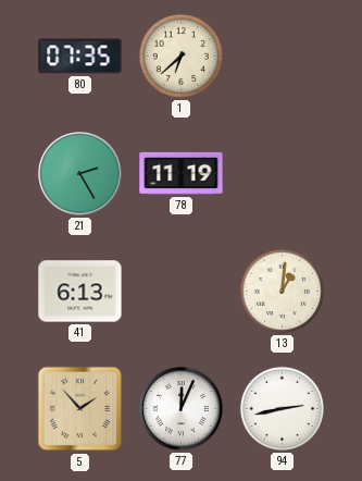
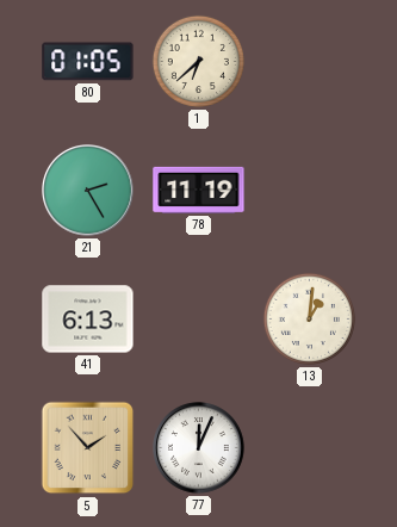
80: 07:35 -> 01:05 (88, 62)
94: 2:43 -> none (282, 408)
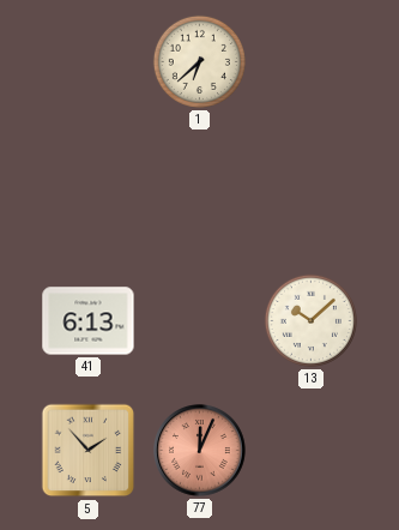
80: 01:05 -> none (88, 62)
21: 2:25 -> none (88, 191)
78: 11:19 -> none (199, 190)
13: 1:01 -> 10:08 (310, 320)
77 dial: white -> salmon (200, 451)
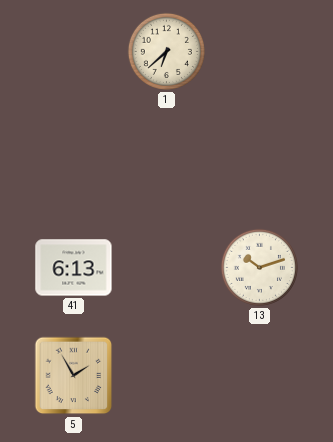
13: 10:08 -> 10:12 (259, 267)
5: 1:53 -> 1:55 (74, 376)
77: 12:04 -> none (200, 451)
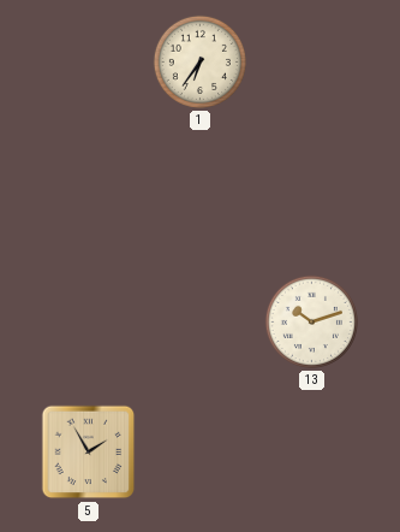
1: 6:38 -> 6:36 (199, 61)
41: 6:13 -> none (74, 268)
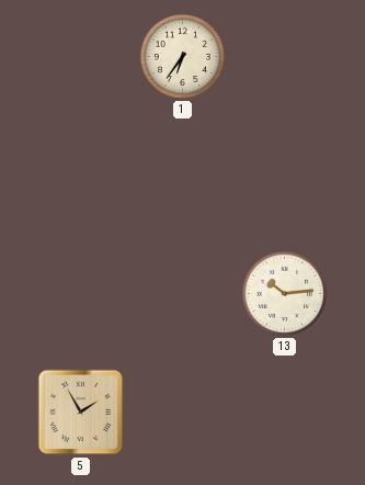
13: 10:12 -> 10:14 (284, 293)
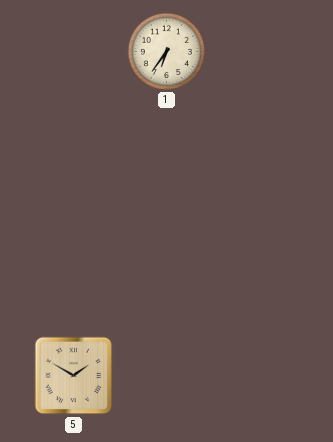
13: 10:14 -> none (284, 293)
5: 1:55 -> 1:50 (74, 376)
